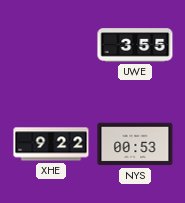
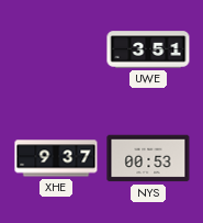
UWE: 3:55 -> 3:51 (148, 49)
XHE: 9:22 -> 9:37 (56, 158)
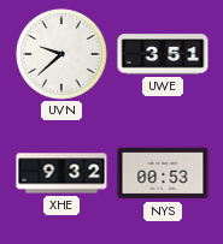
UVN: none -> 9:38 (61, 54)
XHE: 9:37 -> 9:32 (61, 173)
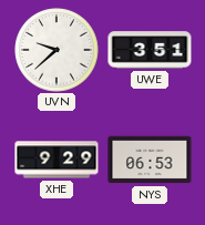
XHE: 9:32 -> 9:29 (57, 160)
NYS: 00:53 -> 06:53 (150, 160)
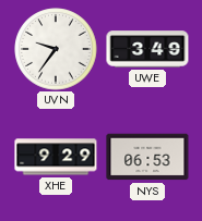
UVN: 9:38 -> 9:36 (56, 49)
UWE: 3:51 -> 3:49 (147, 49)
